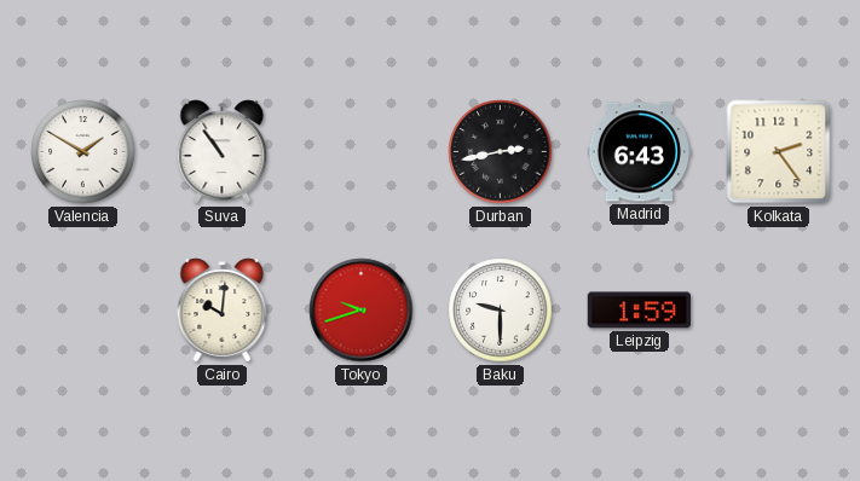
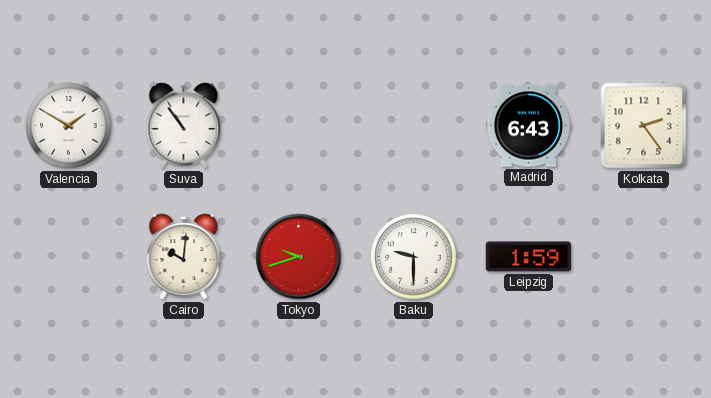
Durban: 2:43 -> none (501, 152)
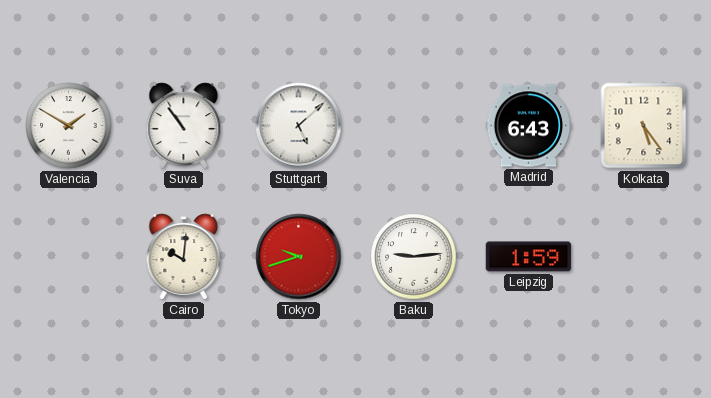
Stuttgart: none -> 5:08 (299, 126)
Kolkata: 2:24 -> 5:24 (644, 126)
Baku: 9:30 -> 9:14 (414, 257)
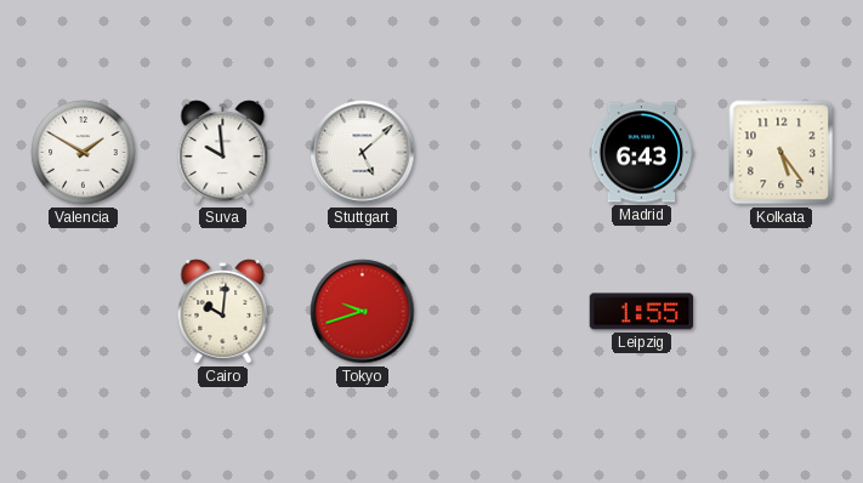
Suva: 10:54 -> 9:59 (223, 153)
Baku: 9:14 -> none (414, 257)
Leipzig: 1:59 -> 1:55 (642, 312)
